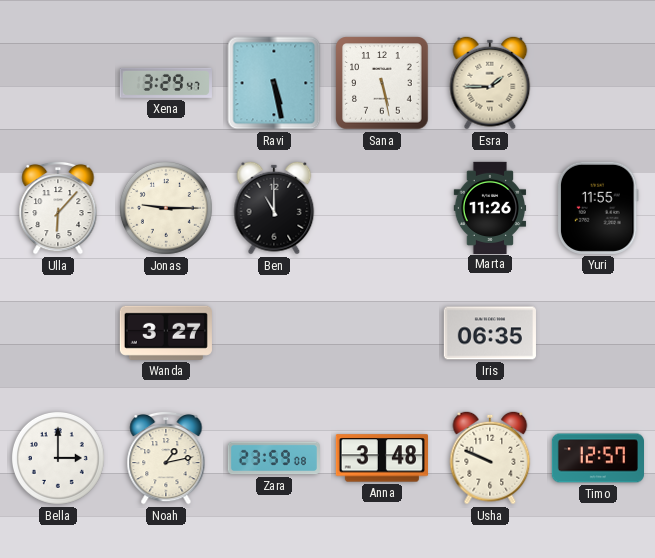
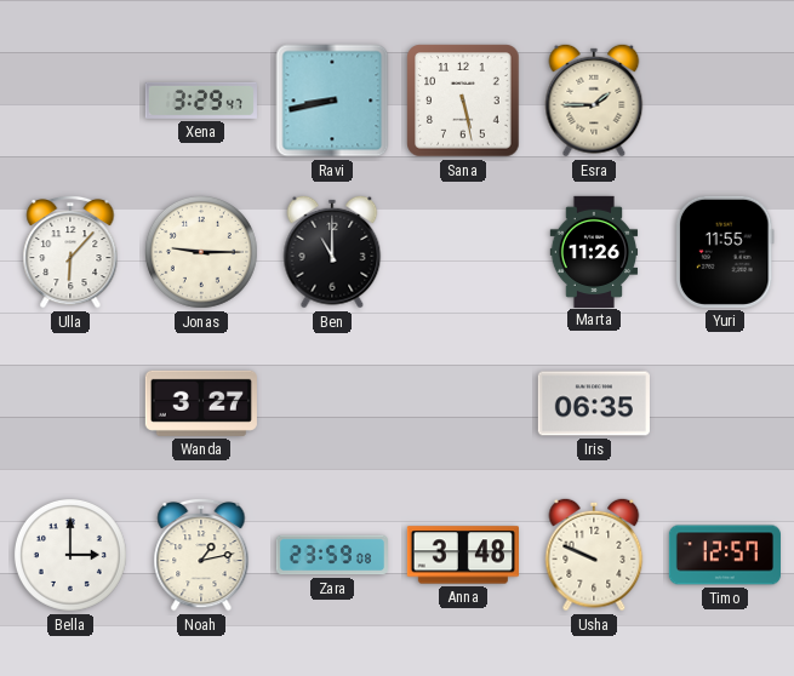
Ravi: 5:28 -> 8:43 (332, 101)
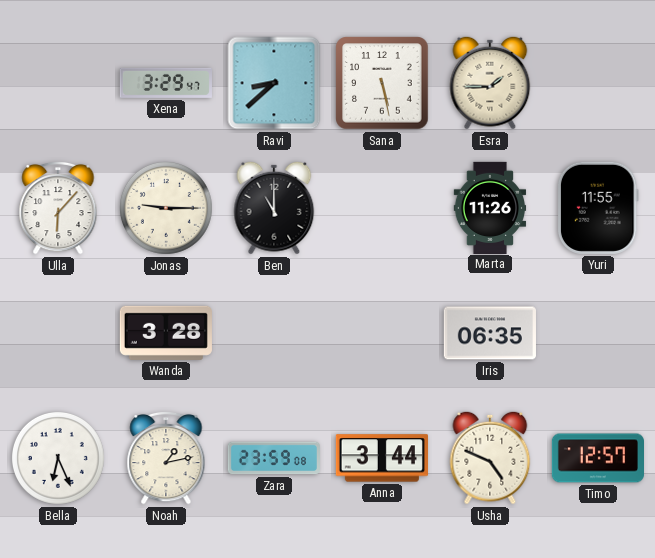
Ravi: 8:43 -> 8:38 (274, 83)
Wanda: 3:27 -> 3:28 (166, 333)
Bella: 3:00 -> 6:26 (58, 458)
Anna: 3:48 -> 3:44 (382, 458)
Usha: 9:49 -> 4:49 (490, 458)
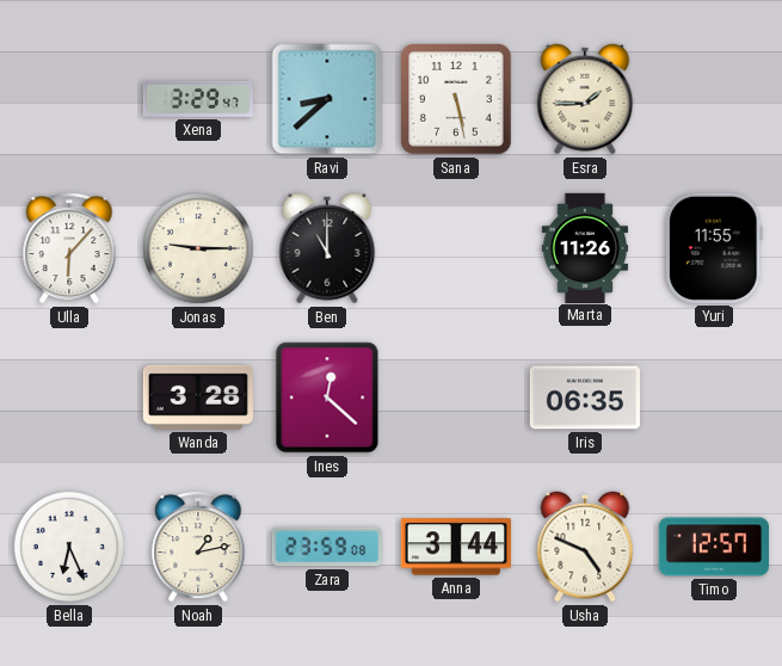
Ines: none -> 12:22 (327, 397)
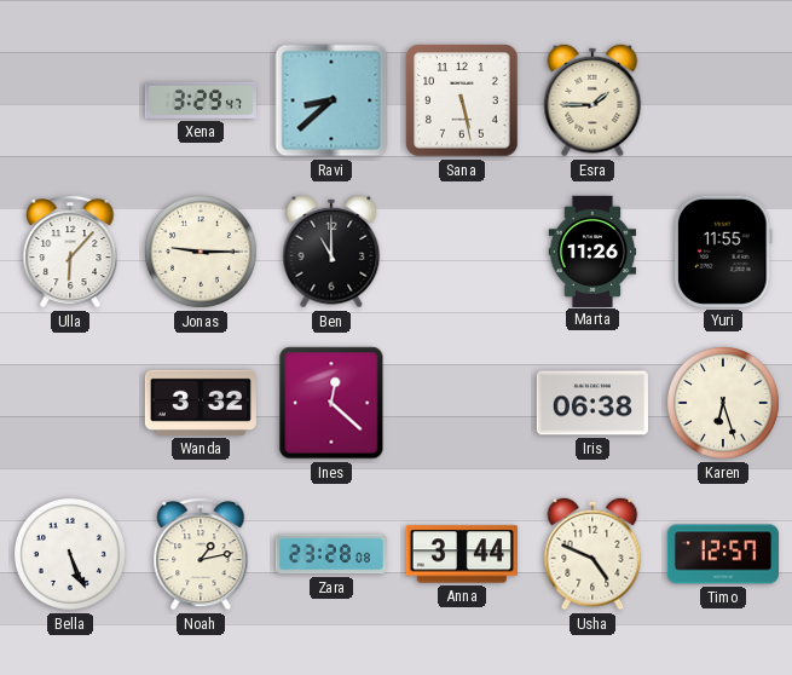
Wanda: 3:28 -> 3:32 (201, 403)
Iris: 06:35 -> 06:38 (592, 403)
Karen: none -> 6:27 (723, 403)
Bella: 6:26 -> 5:26 (70, 554)
Zara: 23:59 -> 23:28 (330, 554)
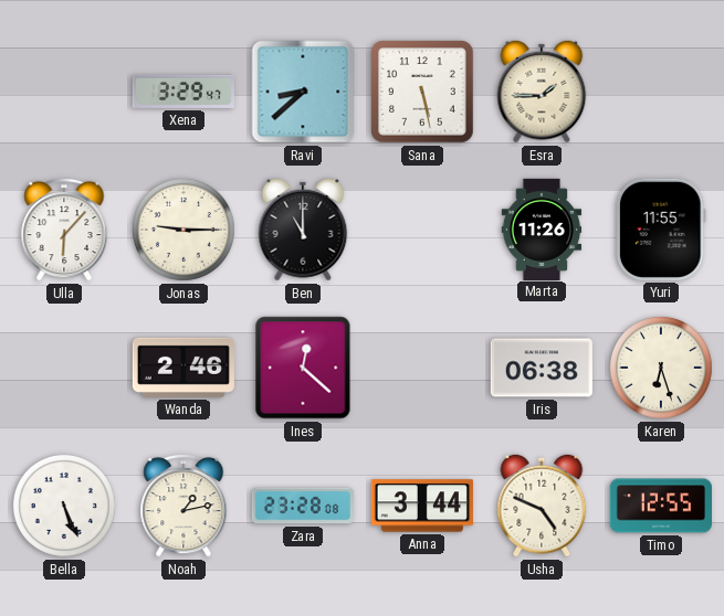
Wanda: 3:32 -> 2:46 (183, 368)
Timo: 12:57 -> 12:55 (660, 506)
